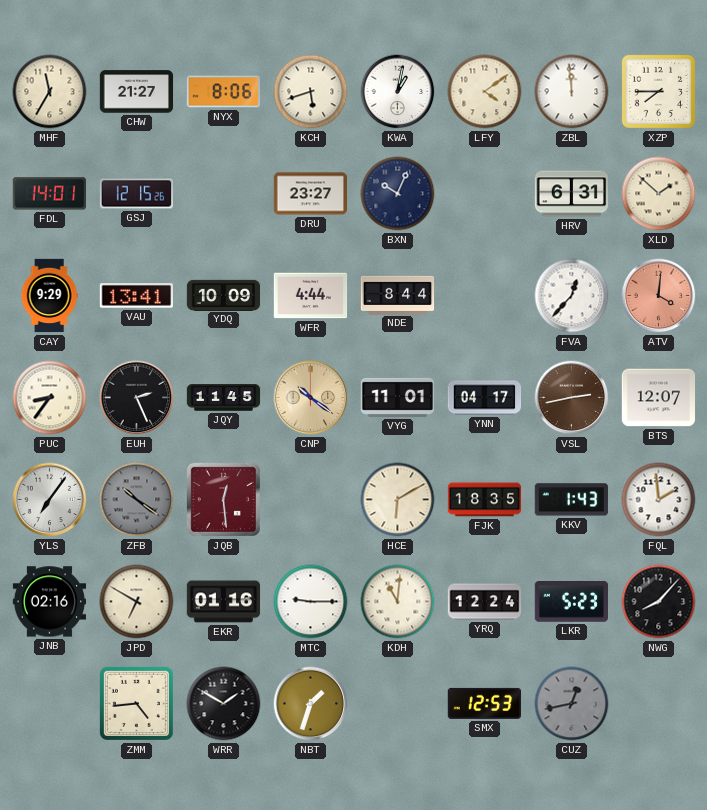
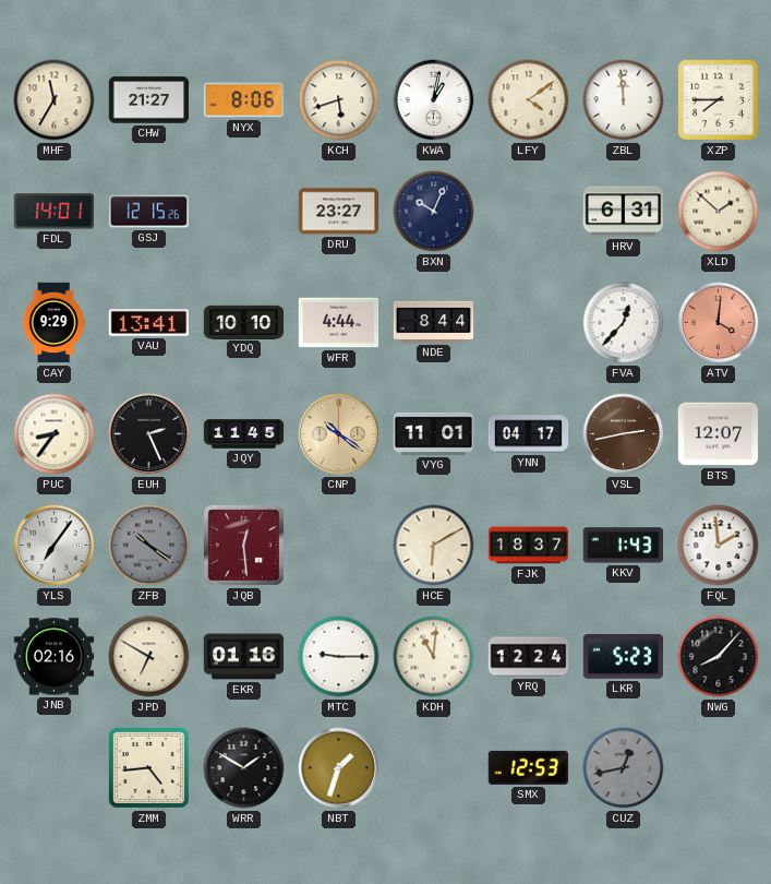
YDQ: 10:09 -> 10:10 (244, 322)
FJK: 18:35 -> 18:37 (529, 546)
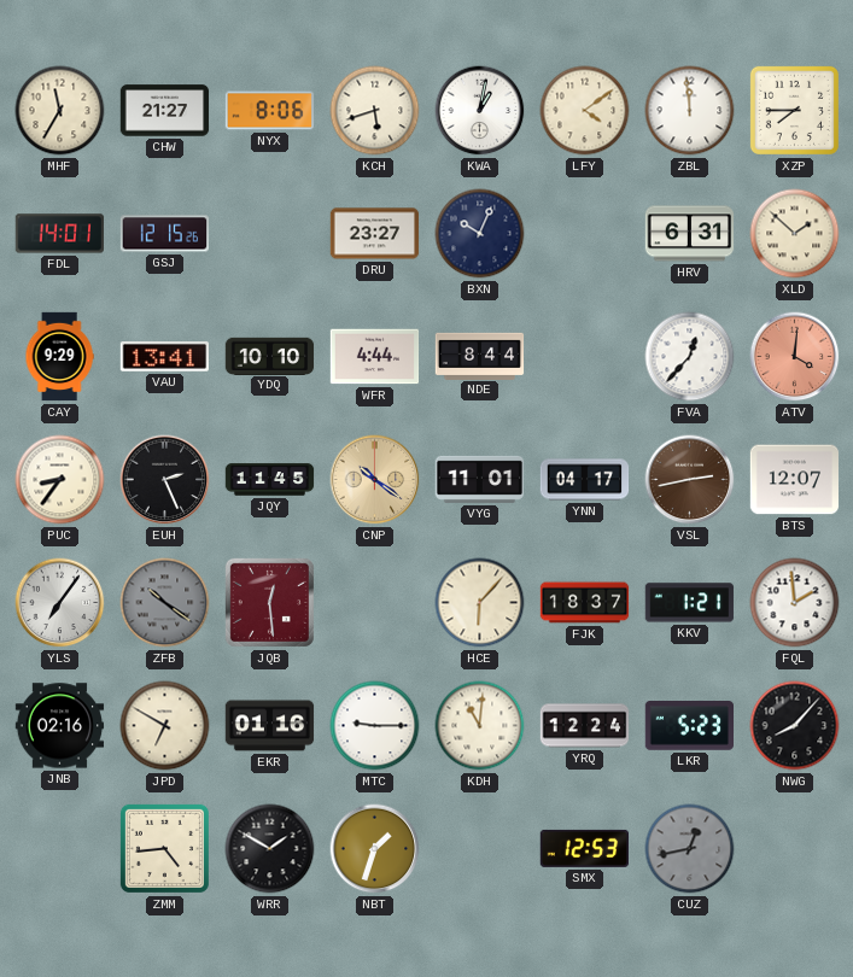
HCE: 6:10 -> 6:07 (480, 603)
KKV: 1:43 -> 1:21 (689, 603)
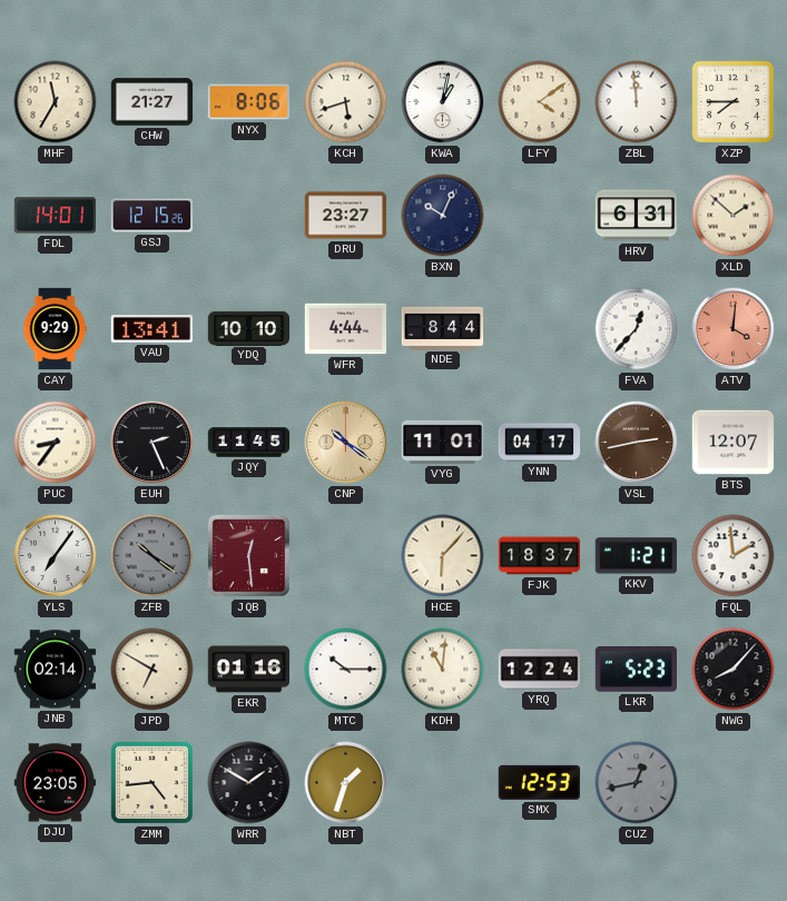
JNB: 02:16 -> 02:14 (56, 670)
MTC: 9:15 -> 10:15 (346, 670)
DJU: none -> 23:05 (55, 783)
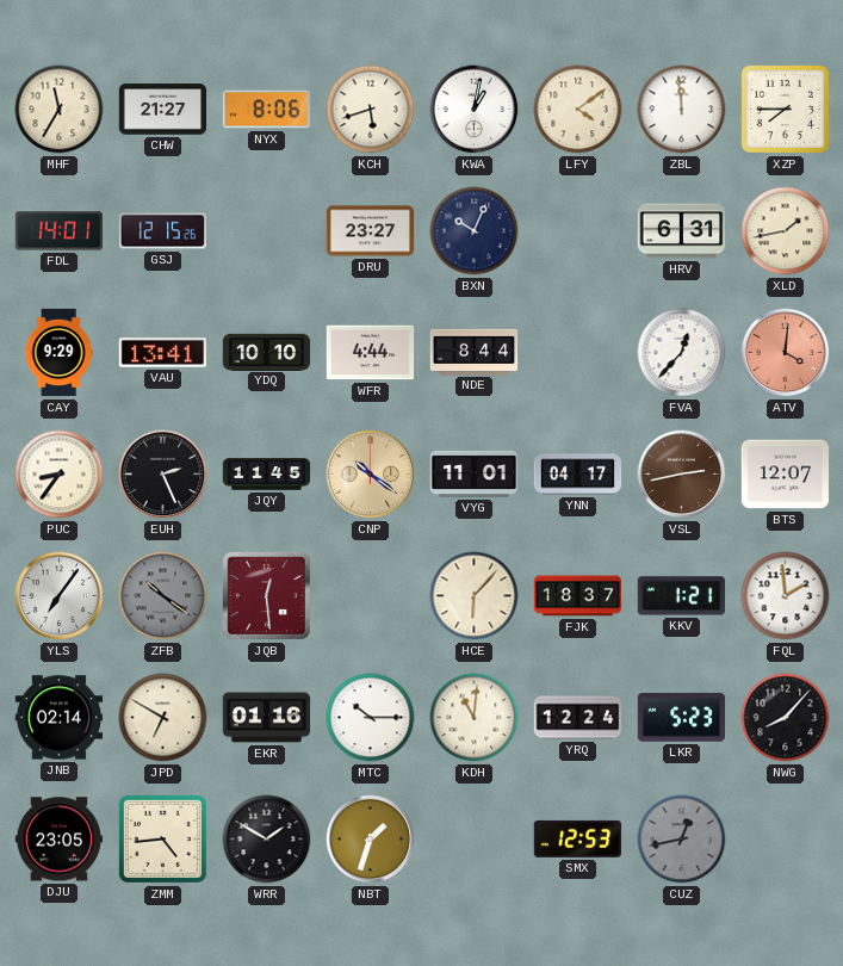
XLD: 1:52 -> 1:43 (786, 231)
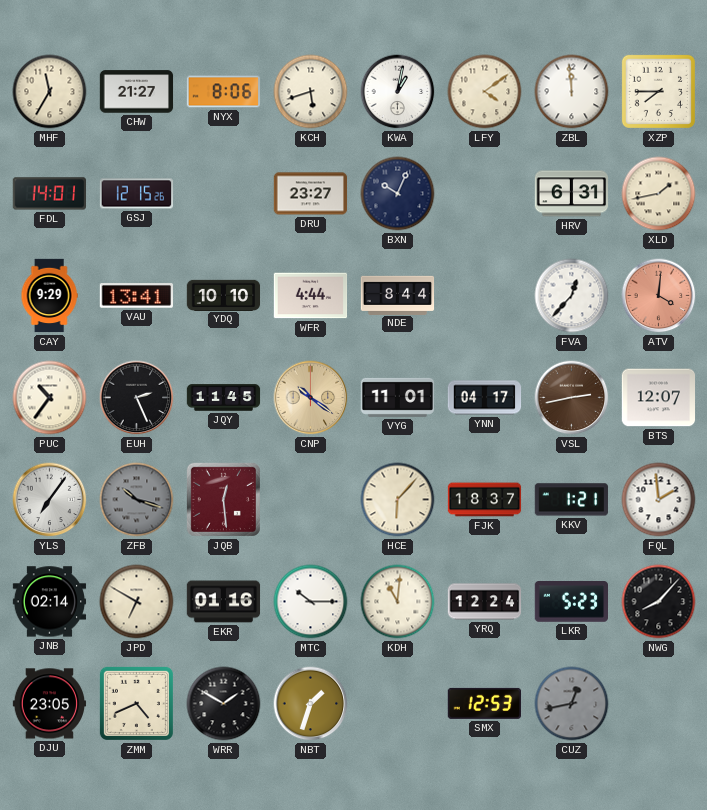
PUC: 8:36 -> 10:36 (50, 398)
ZFB: 10:21 -> 10:18 (137, 500)
ZMM: 4:44 -> 4:41 (136, 703)
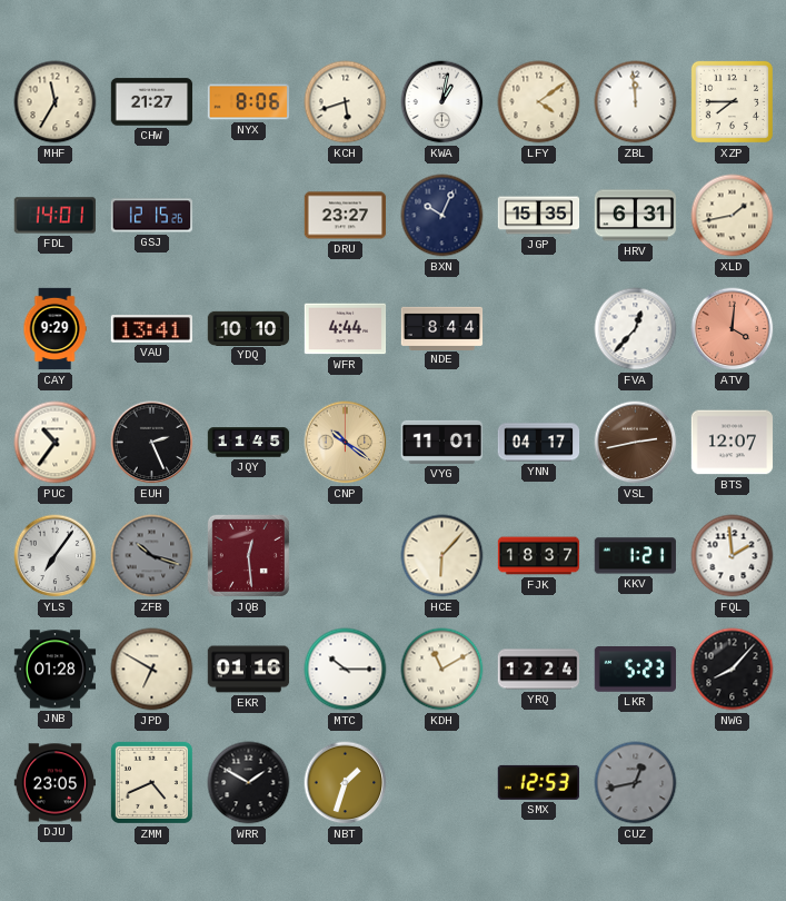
JGP: none -> 15:35 (539, 216)
JNB: 02:14 -> 01:28 (56, 670)
KDH: 11:01 -> 11:10 (442, 670)
